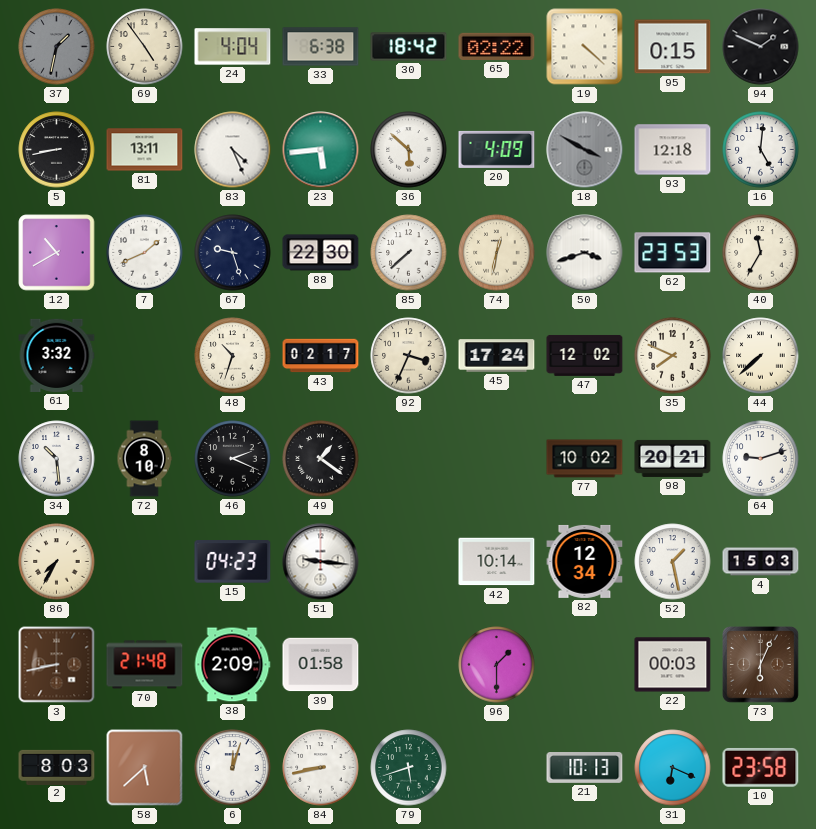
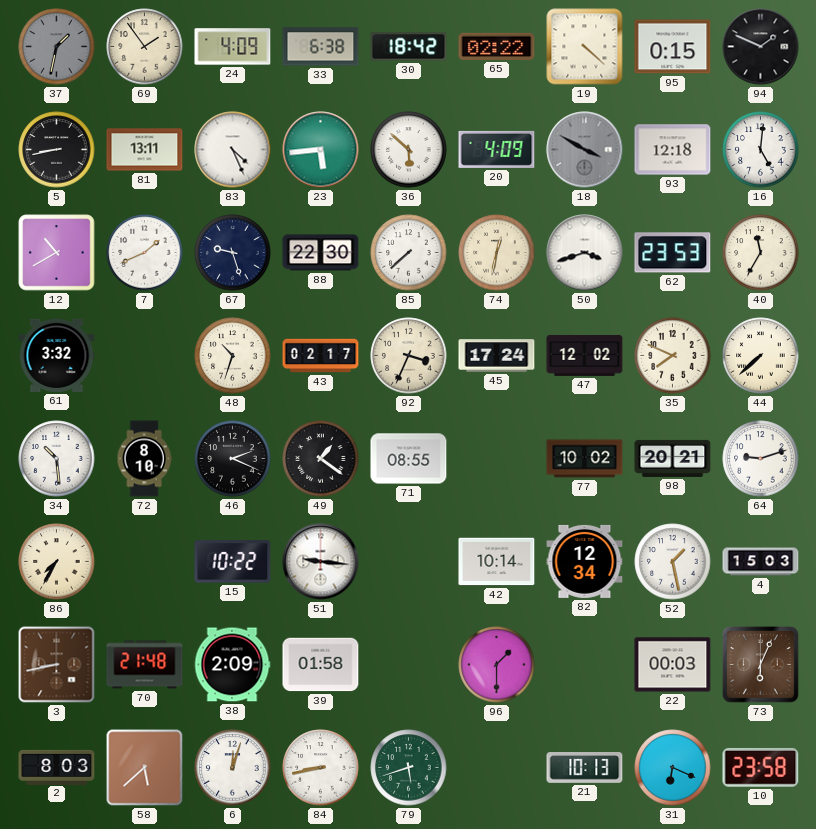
69: 4:54 -> 1:54 (145, 47)
24: 4:04 -> 4:09 (233, 47)
71: none -> 08:55 (409, 459)
15: 04:23 -> 10:22 (233, 562)
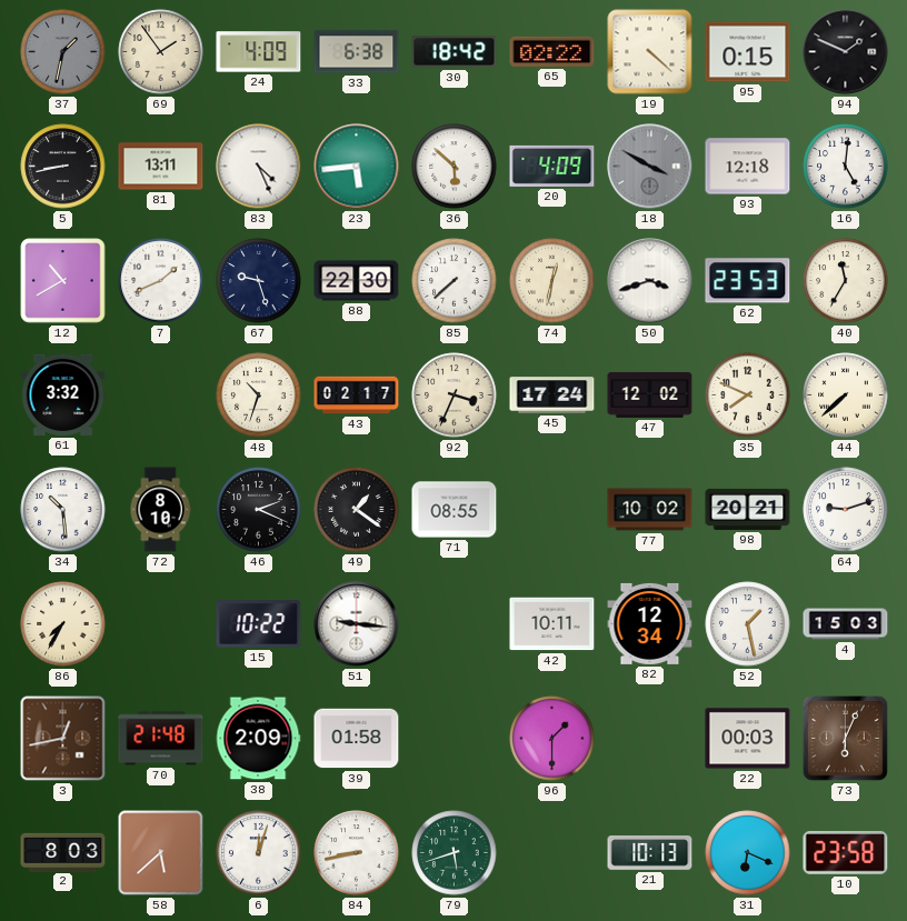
42: 10:14 -> 10:11 (552, 624)
3: 8:43 -> 12:43 (63, 739)
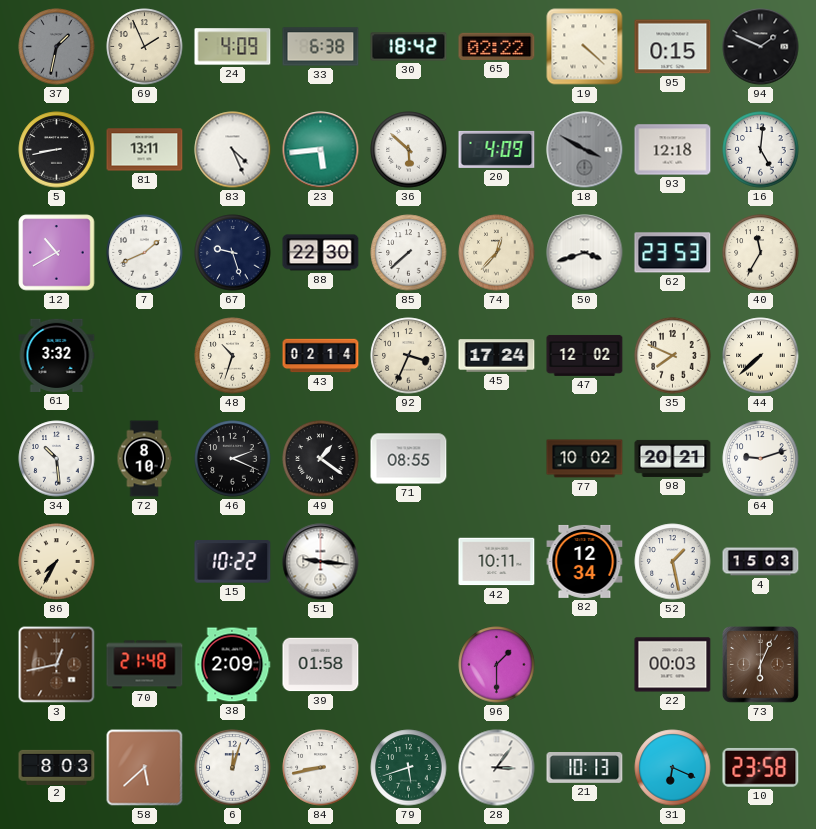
69: 1:54 -> 1:56 (145, 47)
74: 12:32 -> 12:37 (497, 253)
43: 02:17 -> 02:14 (321, 356)
28: none -> 3:06 (497, 768)
